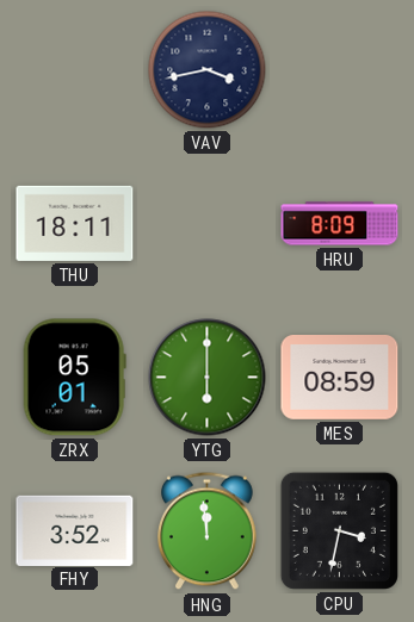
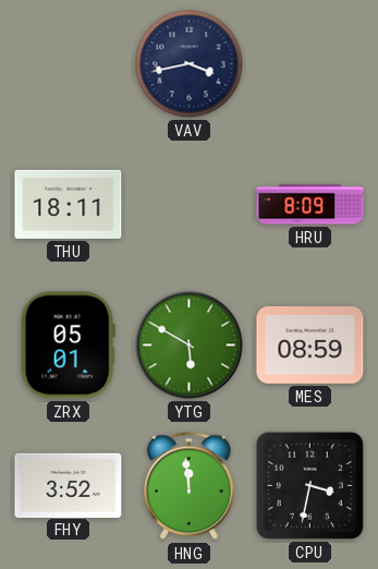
YTG: 6:00 -> 5:50 (190, 346)
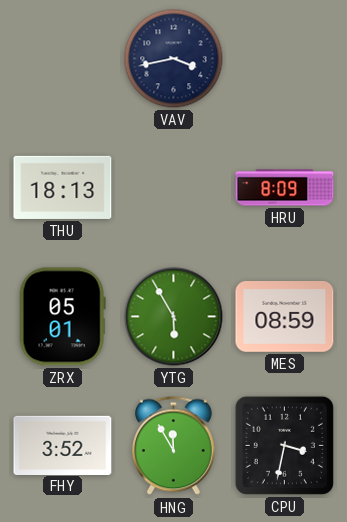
THU: 18:11 -> 18:13 (63, 187)
YTG: 5:50 -> 5:55 (174, 317)
HNG: 11:59 -> 11:55 (174, 446)
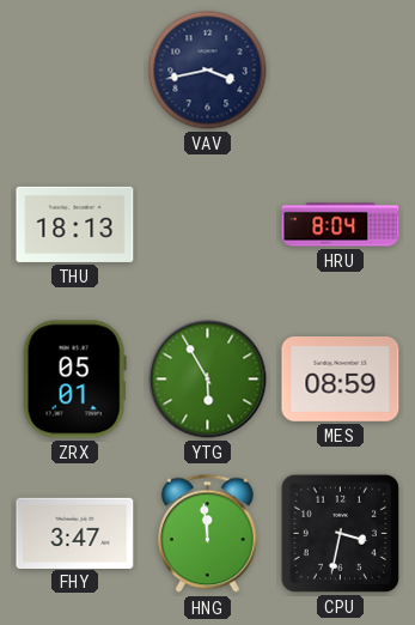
HRU: 8:09 -> 8:04 (341, 225)
FHY: 3:52 -> 3:47 (75, 533)
HNG: 11:55 -> 11:59 (208, 534)
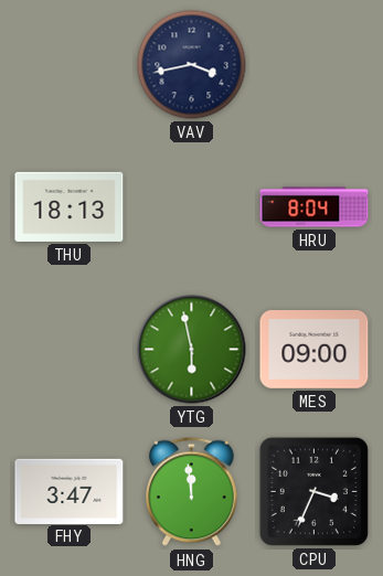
ZRX: 05:01 -> none (74, 380)
YTG: 5:55 -> 5:58 (192, 350)
MES: 08:59 -> 09:00 (315, 350)
CPU: 3:32 -> 3:34 (313, 491)
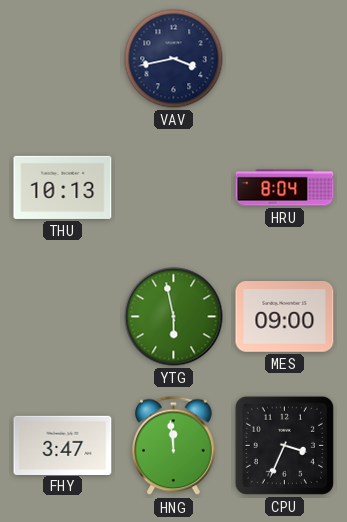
THU: 18:13 -> 10:13 (63, 187)
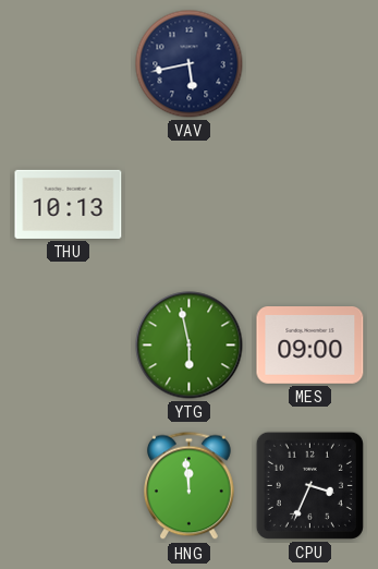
VAV: 3:43 -> 5:43 (190, 64)
HRU: 8:04 -> none (285, 188)
FHY: 3:47 -> none (63, 445)
